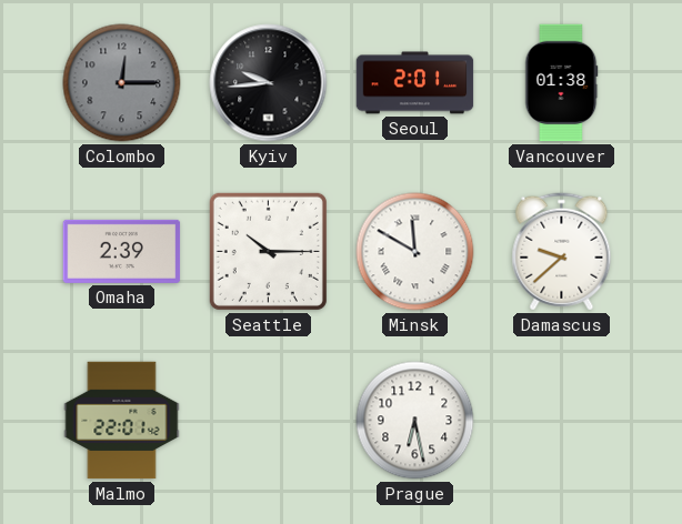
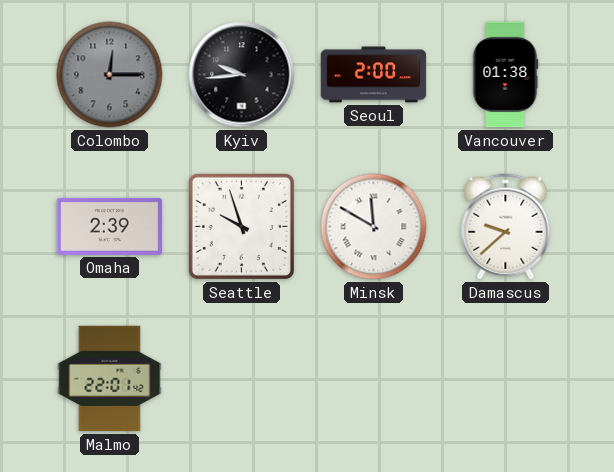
Seoul: 2:01 -> 2:00 (374, 75)
Seattle: 10:15 -> 9:57 (241, 226)
Prague: 6:28 -> none (415, 421)
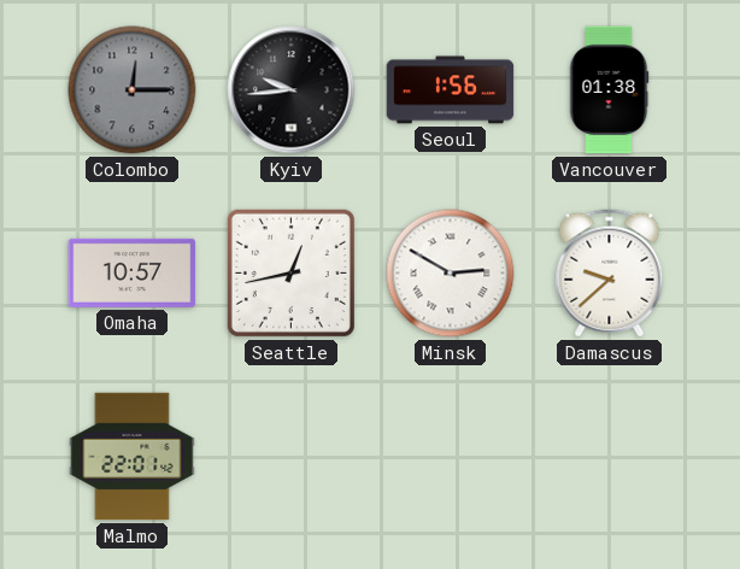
Seoul: 2:00 -> 1:56 (451, 90)
Omaha: 2:39 -> 10:57 (133, 272)
Seattle: 9:57 -> 12:43 (290, 272)
Minsk: 11:50 -> 2:50 (451, 274)
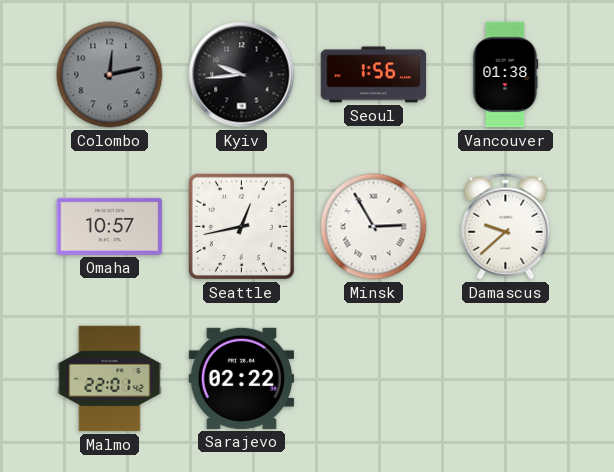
Colombo: 12:15 -> 12:13 (110, 75)
Minsk: 2:50 -> 2:55 (374, 227)
Sarajevo: none -> 02:22 (242, 378)
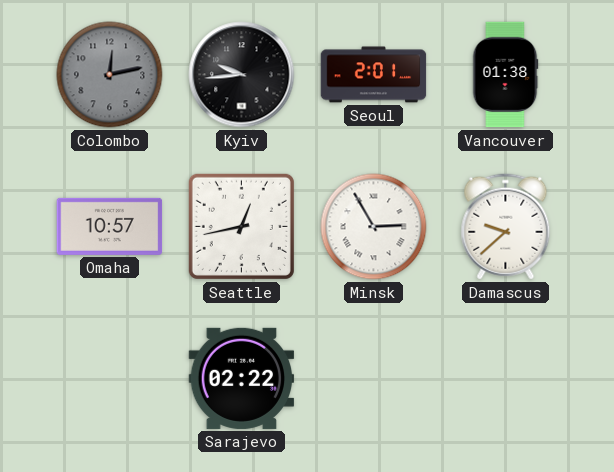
Seoul: 1:56 -> 2:01 (374, 75)
Malmo: 22:01 -> none (110, 379)
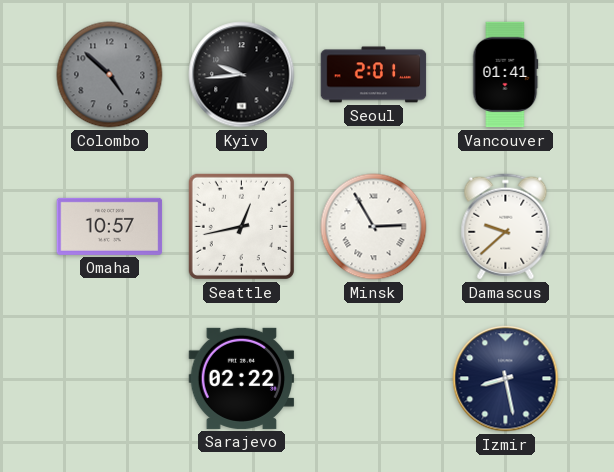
Colombo: 12:13 -> 4:52 (110, 75)
Vancouver: 01:38 -> 01:41 (505, 75)
Izmir: none -> 8:28 (506, 379)
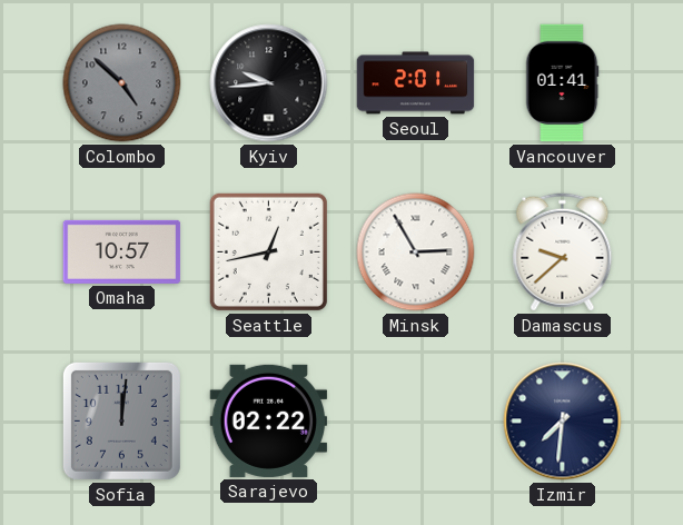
Sofia: none -> 12:01 (121, 420)
Izmir: 8:28 -> 7:31 (563, 422)
